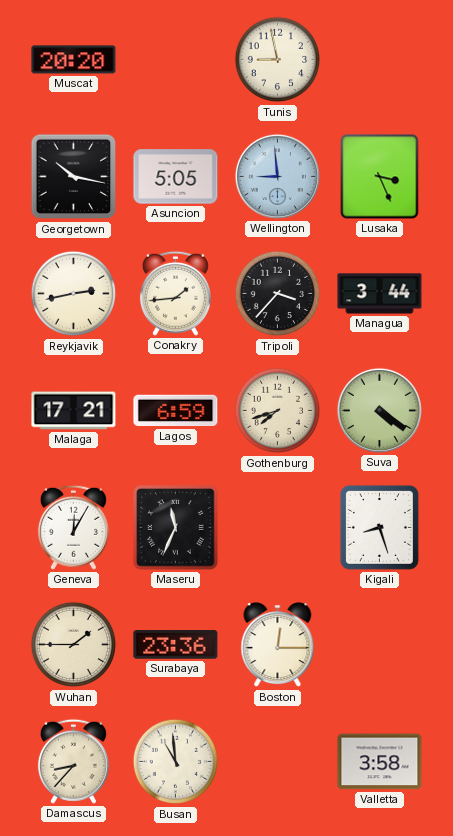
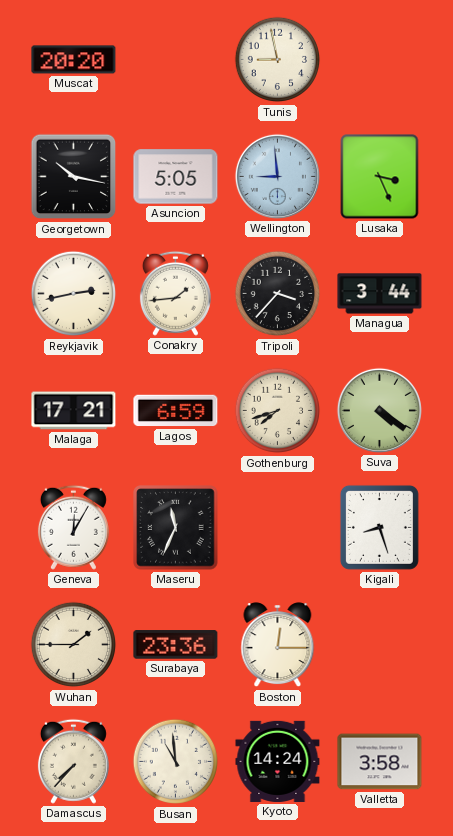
Damascus: 8:37 -> 7:37 (73, 761)
Kyoto: none -> 14:24 (278, 761)
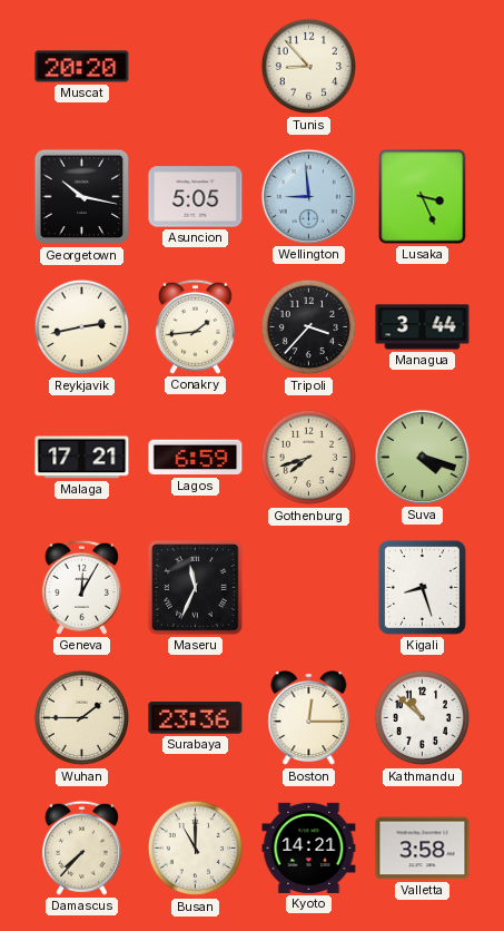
Tunis: 8:58 -> 8:53 (309, 67)
Suva: 4:21 -> 4:18 (422, 457)
Kathmandu: none -> 10:52 (423, 718)
Busan: 10:59 -> 11:00 (196, 849)
Kyoto: 14:24 -> 14:21 (309, 847)
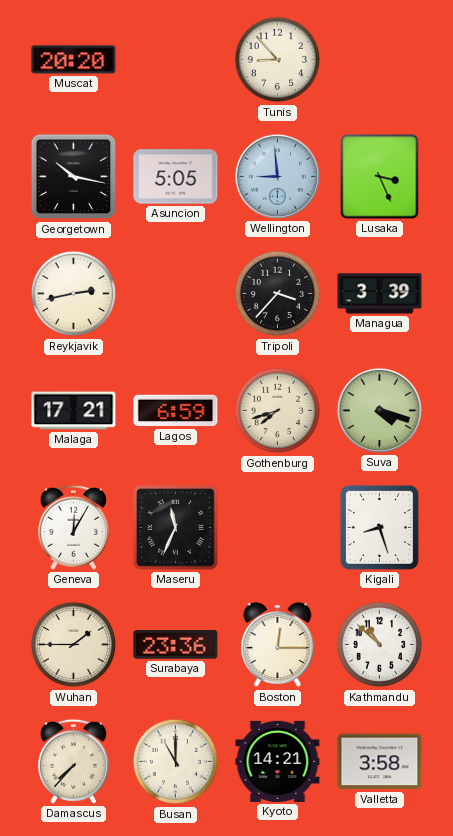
Conakry: 1:44 -> none (195, 326)
Managua: 3:44 -> 3:39 (380, 294)
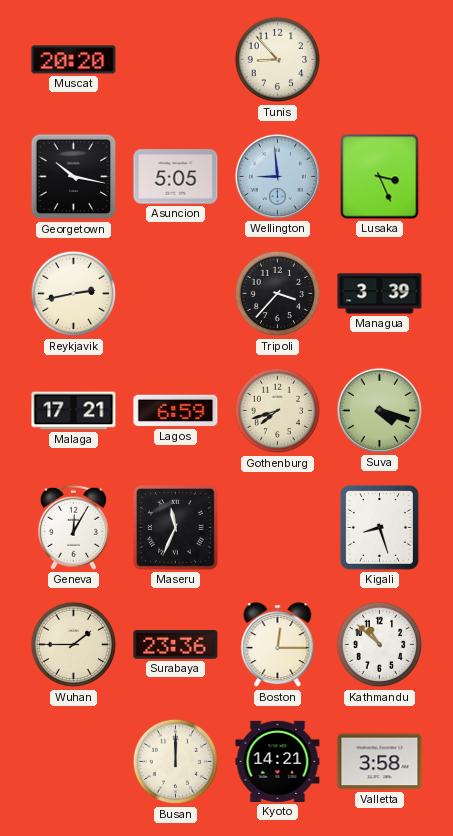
Damascus: 7:37 -> none (73, 761)
Busan: 11:00 -> 12:00 (176, 762)
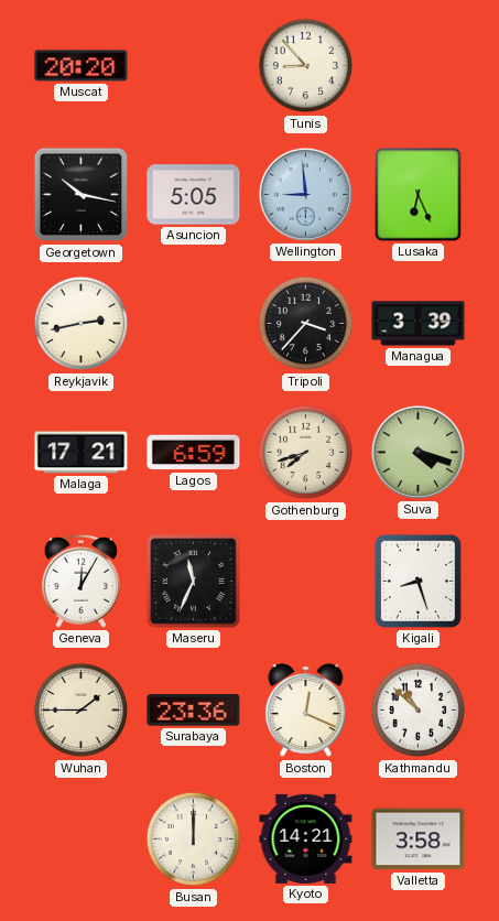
Lusaka: 3:26 -> 6:26 (419, 195)
Boston: 12:15 -> 12:19 (306, 711)
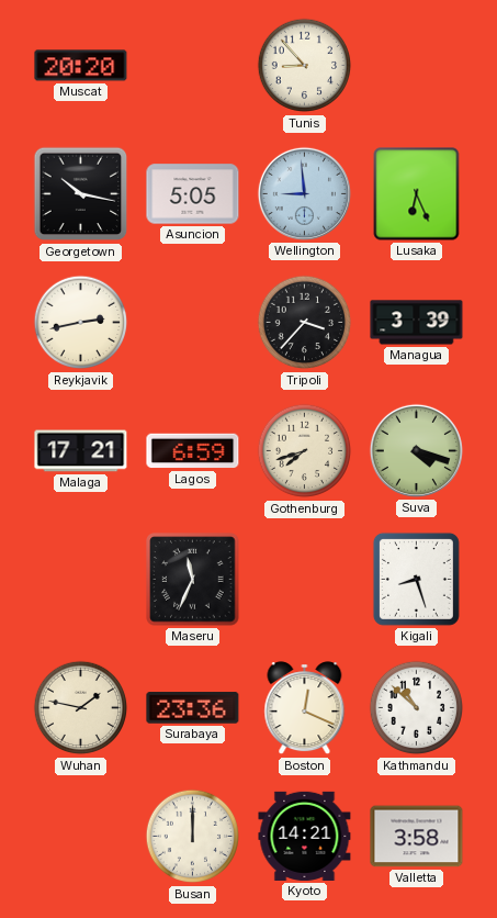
Geneva: 12:05 -> none (80, 581)
Wuhan: 1:45 -> 1:47 (81, 708)
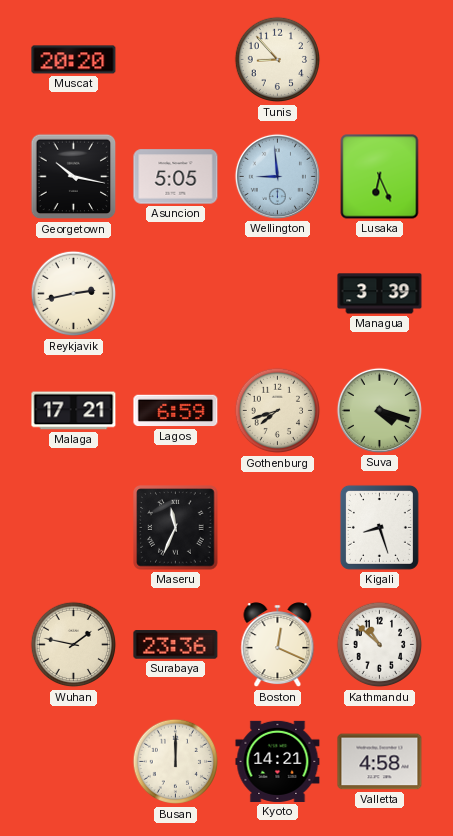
Tripoli: 3:37 -> none (305, 323)
Valletta: 3:58 -> 4:58 (380, 762)
